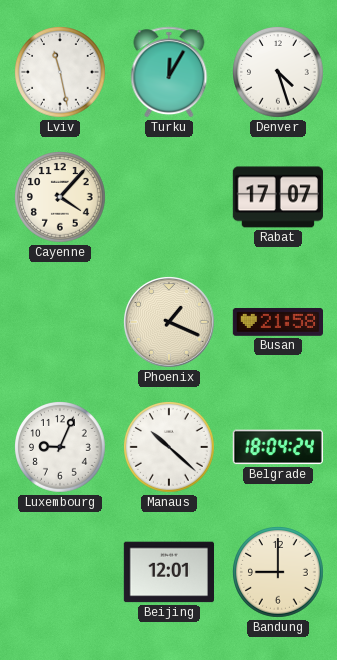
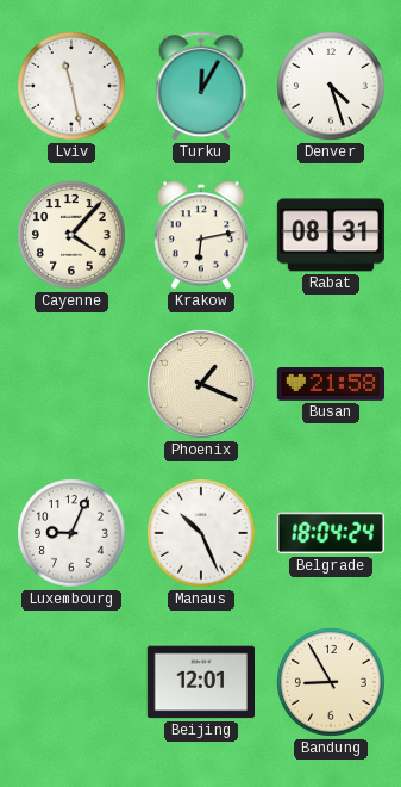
Krakow: none -> 6:13 (201, 235)
Rabat: 17:07 -> 08:31 (331, 235)
Manaus: 10:22 -> 10:26 (202, 534)
Bandung: 9:00 -> 8:55 (332, 683)
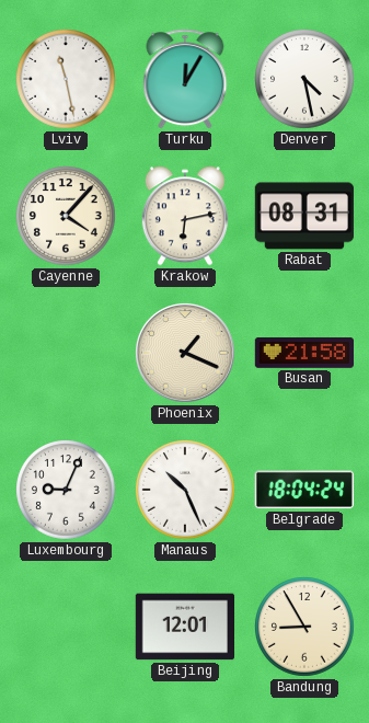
Denver: 4:27 -> 4:28 (305, 80)
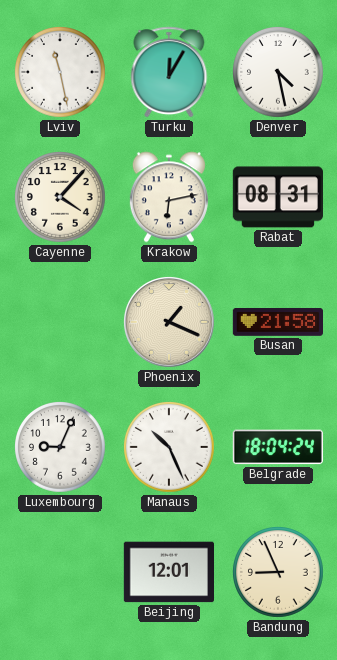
Bandung: 8:55 -> 8:56 (279, 573)
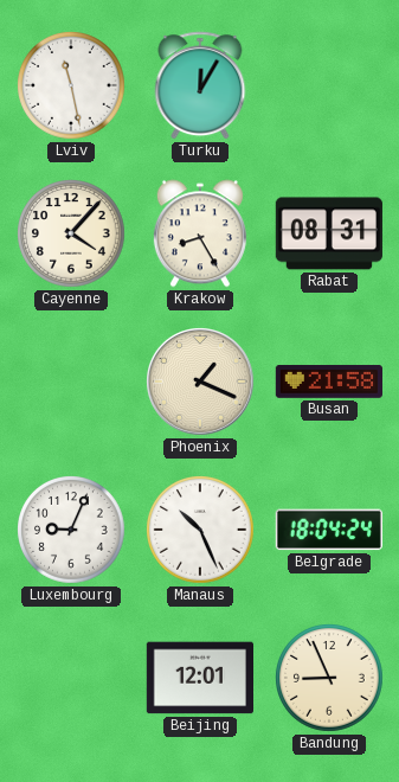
Denver: 4:28 -> none (279, 73)
Krakow: 6:13 -> 8:25 (200, 233)
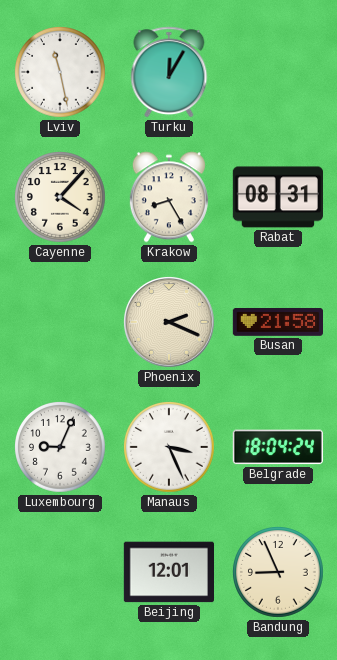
Phoenix: 1:19 -> 2:19 (170, 323)
Manaus: 10:26 -> 3:26 (170, 448)
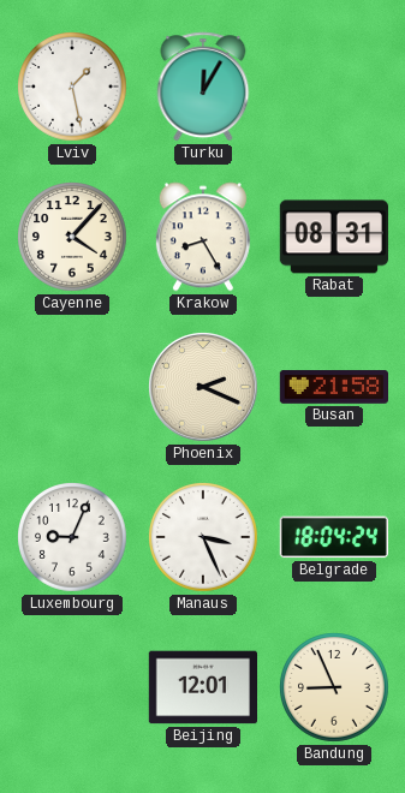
Lviv: 11:28 -> 1:28 (73, 88)
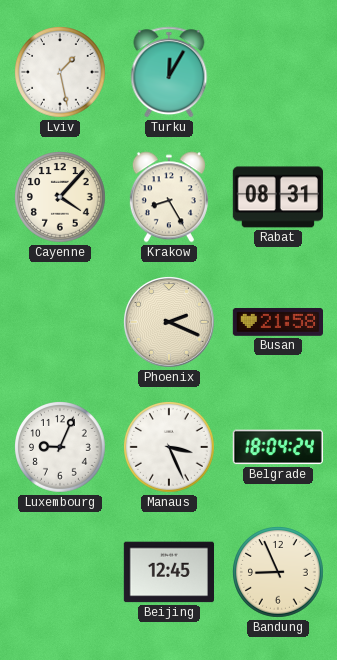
Beijing: 12:01 -> 12:45 (168, 572)
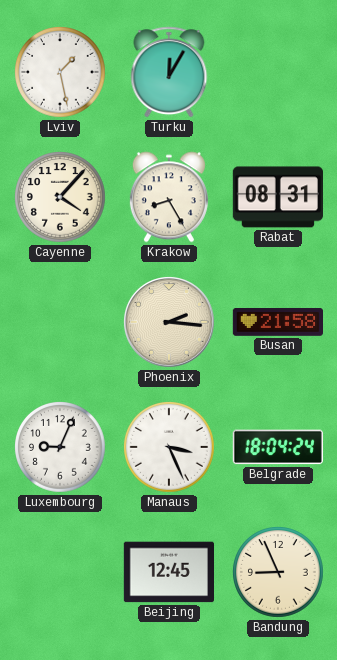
Phoenix: 2:19 -> 2:16 (170, 323)
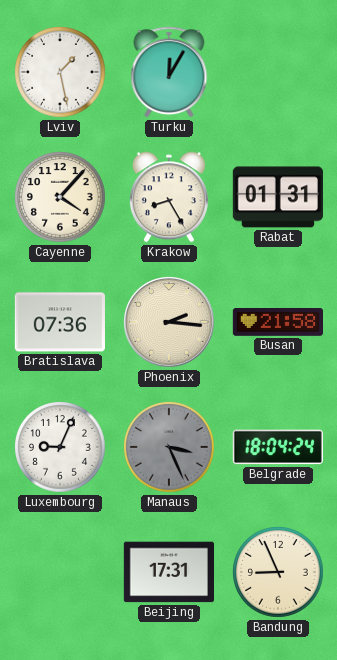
Rabat: 08:31 -> 01:31 (278, 197)
Bratislava: none -> 07:36 (60, 322)
Manaus dial: white -> grey (170, 448)
Beijing: 12:45 -> 17:31 (168, 572)
